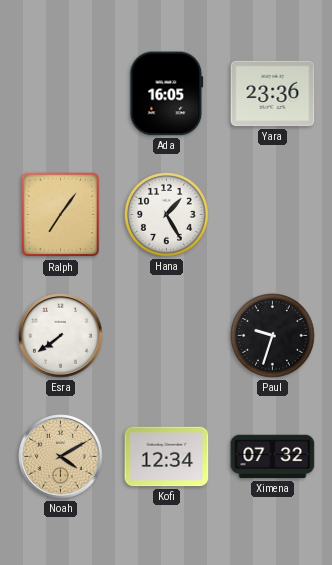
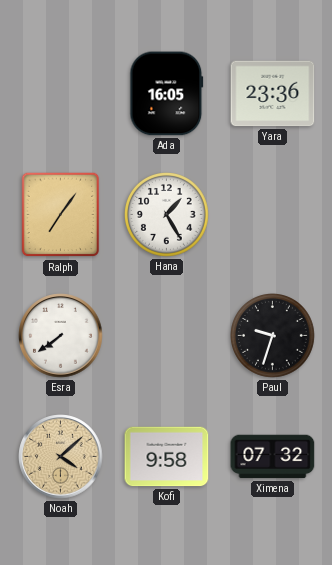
Noah: 4:10 -> 4:08 (61, 457)
Kofi: 12:34 -> 9:58 (167, 457)
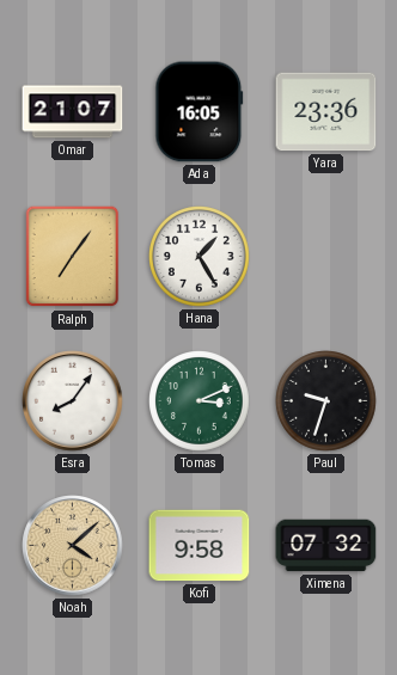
Omar: none -> 21:07 (73, 112)
Esra: 7:39 -> 8:06 (73, 401)
Tomas: none -> 3:11 (200, 401)
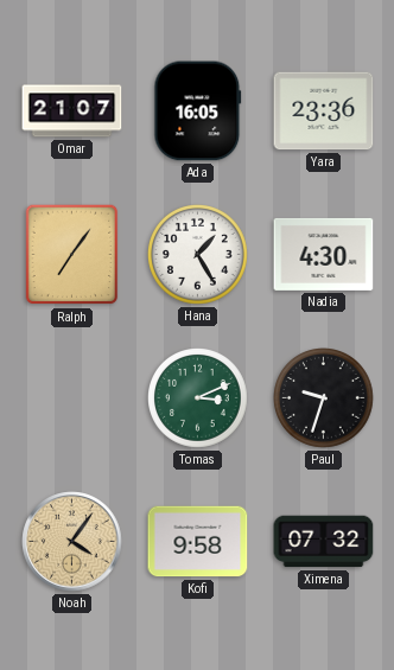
Nadia: none -> 4:30 (324, 254)
Esra: 8:06 -> none (73, 401)
Noah: 4:08 -> 4:06 (72, 542)
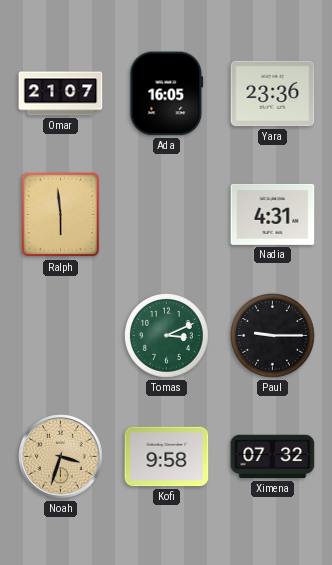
Ralph: 7:06 -> 5:59 (61, 215)
Hana: 1:25 -> none (198, 255)
Nadia: 4:30 -> 4:31 (273, 214)
Paul: 9:33 -> 9:15 (273, 336)
Noah: 4:06 -> 3:33 (61, 457)
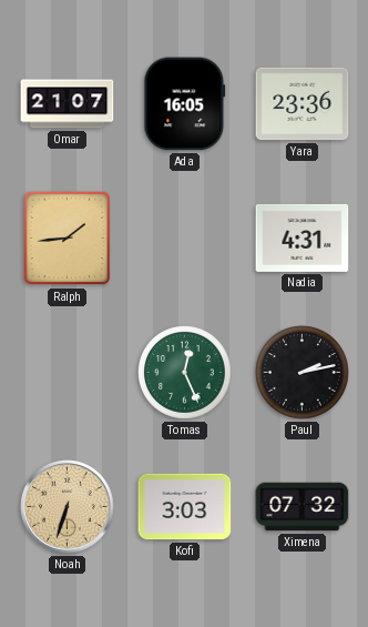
Ralph: 5:59 -> 1:44 (68, 239)
Tomas: 3:11 -> 12:26 (185, 373)
Paul: 9:15 -> 2:13 (303, 373)
Noah: 3:33 -> 6:33 (68, 507)
Kofi: 9:58 -> 3:03 (185, 507)
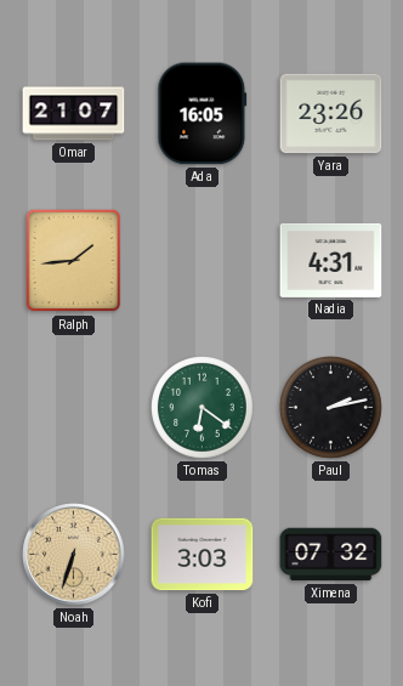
Yara: 23:36 -> 23:26 (331, 114)
Tomas: 12:26 -> 6:21 (203, 408)
